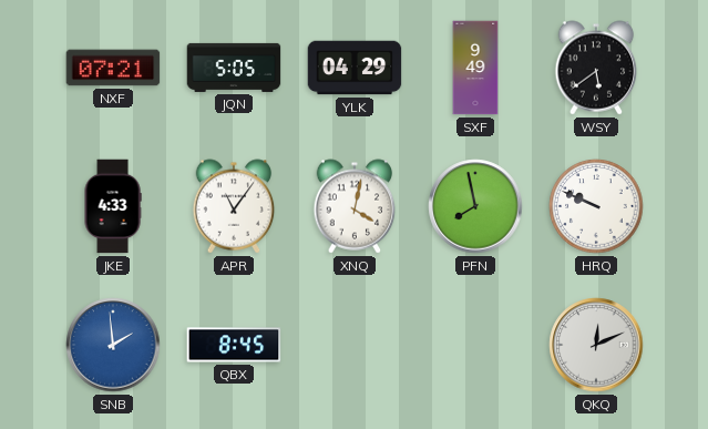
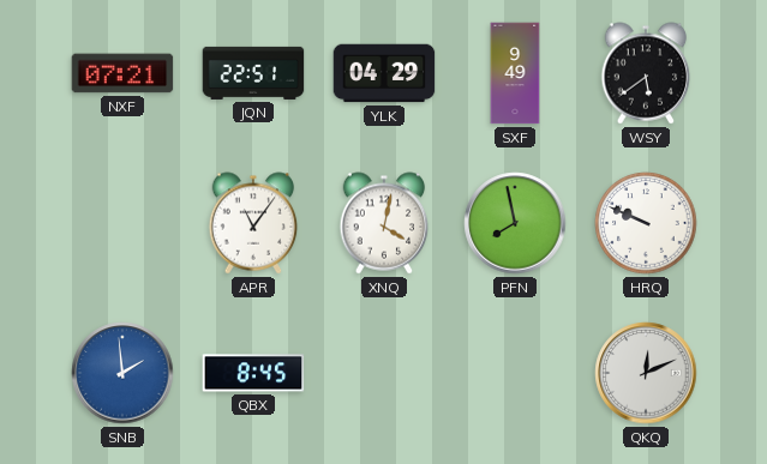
JQN: 5:05 -> 22:51 (253, 73)
JKE: 4:33 -> none (113, 206)
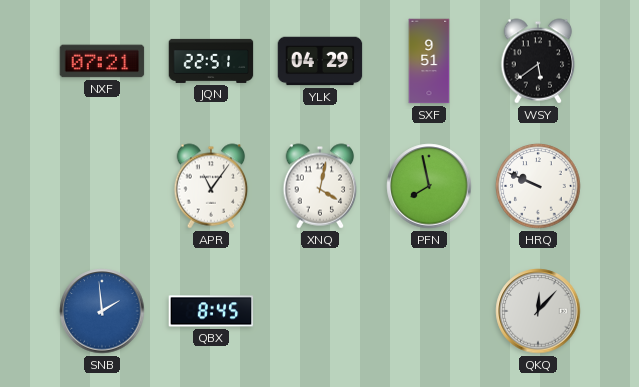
SXF: 9:49 -> 9:51 (429, 61)
QKQ: 12:11 -> 12:07 (538, 311)
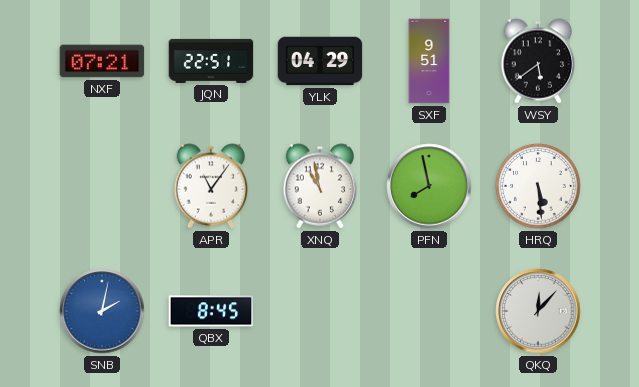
XNQ: 4:02 -> 10:58 (320, 186)
HRQ: 9:49 -> 5:29 (538, 186)
SNB: 1:59 -> 2:02 (102, 311)
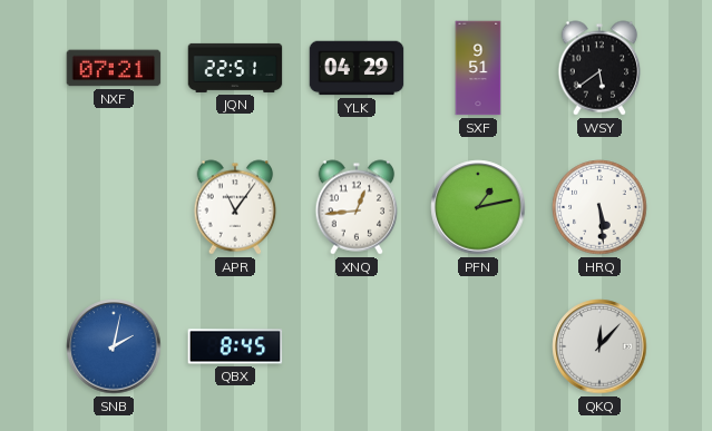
XNQ: 10:58 -> 12:44 (357, 207)
PFN: 7:58 -> 1:13 (478, 207)
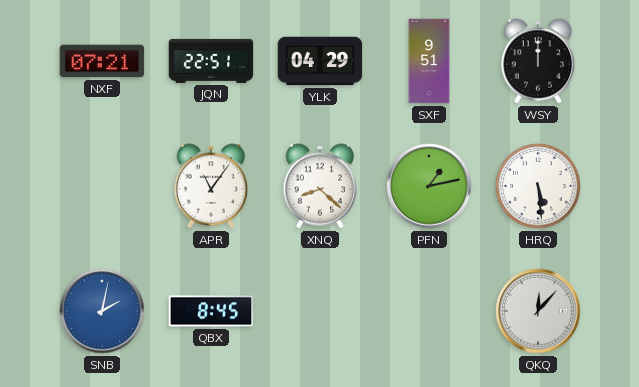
WSY: 5:39 -> 12:00 (538, 61)
XNQ: 12:44 -> 8:22 (320, 186)
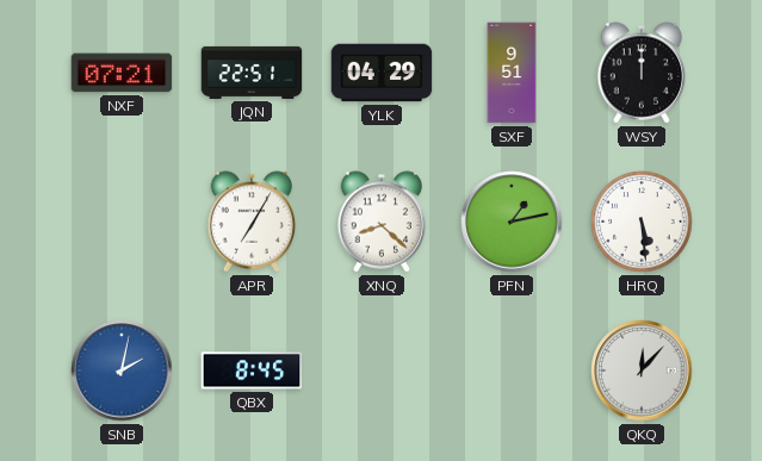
APR: 11:06 -> 7:05 (252, 222)
